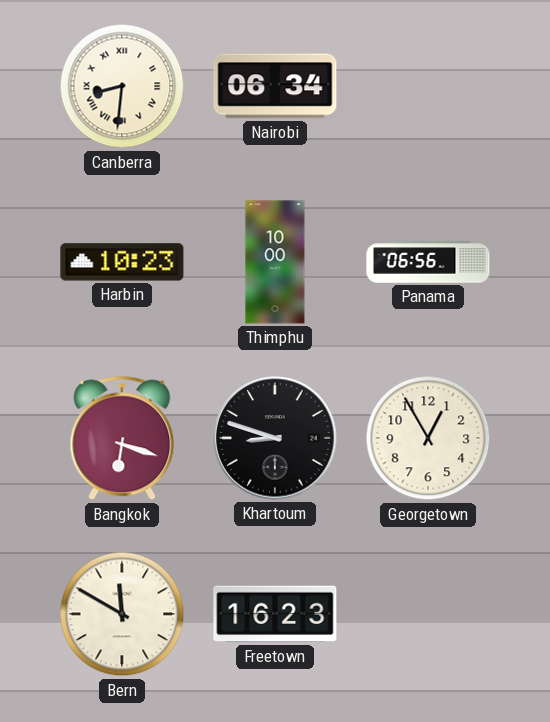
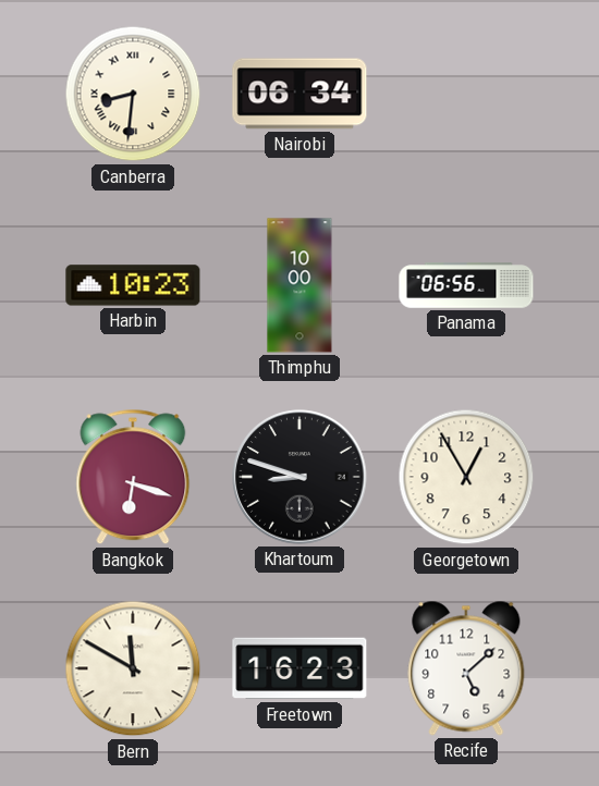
Recife: none -> 5:08 (466, 668)
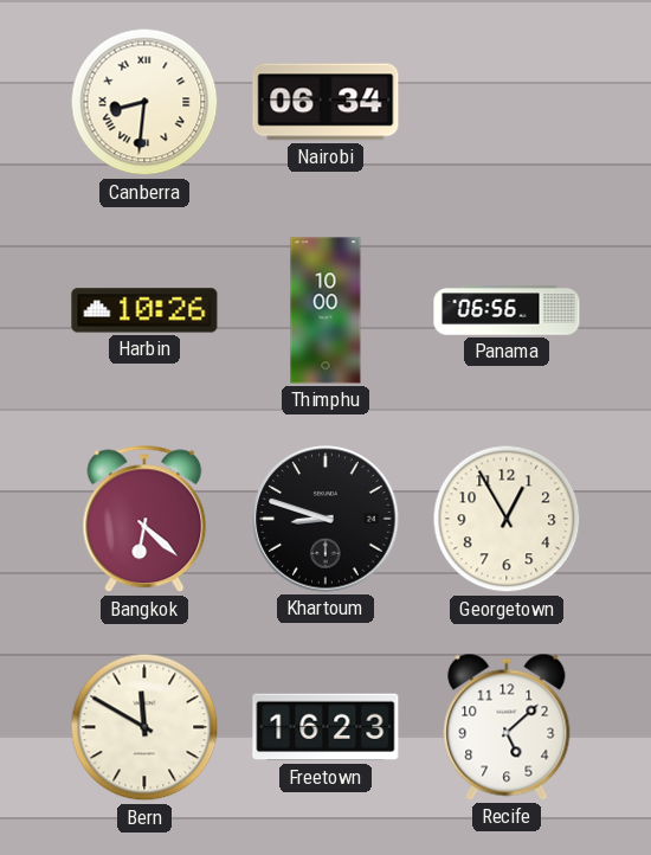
Harbin: 10:23 -> 10:26 (144, 310)
Bangkok: 6:18 -> 6:22 (144, 519)
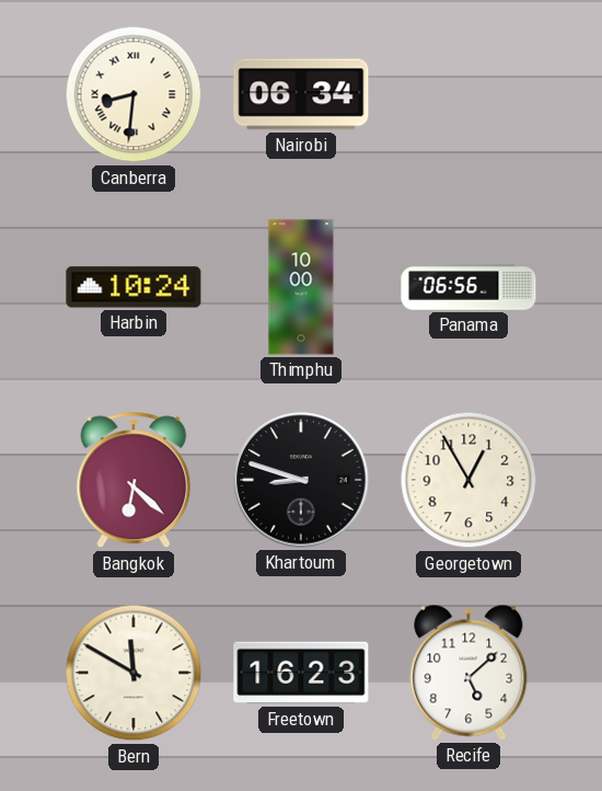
Harbin: 10:26 -> 10:24 (134, 287)
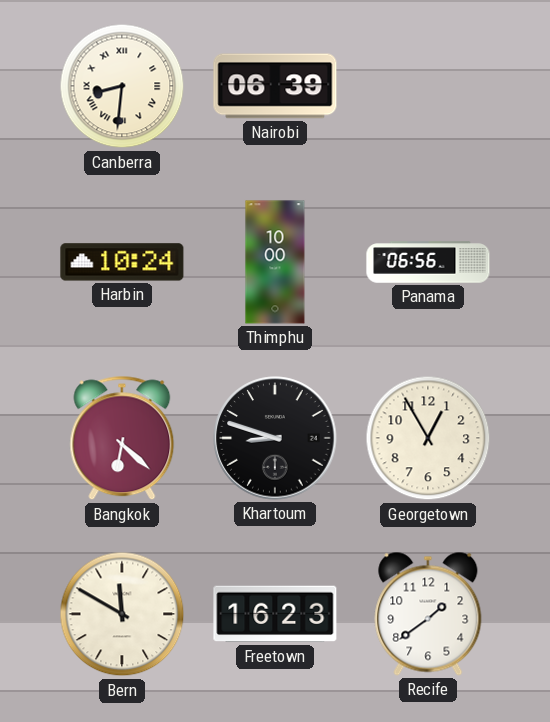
Nairobi: 06:34 -> 06:39 (275, 86)
Recife: 5:08 -> 1:39 (428, 614)
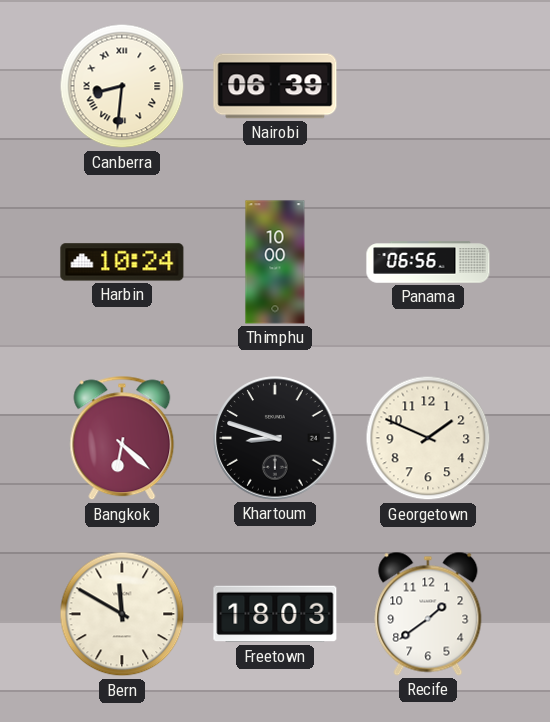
Georgetown: 12:55 -> 1:49 (428, 438)
Freetown: 16:23 -> 18:03 (275, 614)
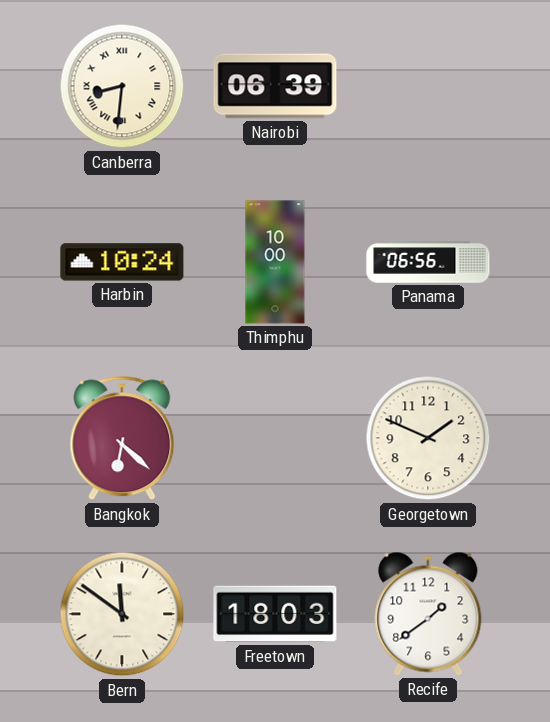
Khartoum: 8:48 -> none (275, 438)
Bern: 11:50 -> 11:51 (122, 614)
